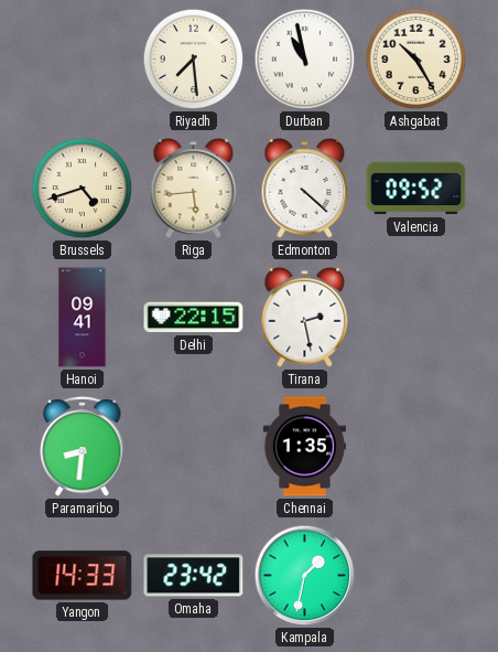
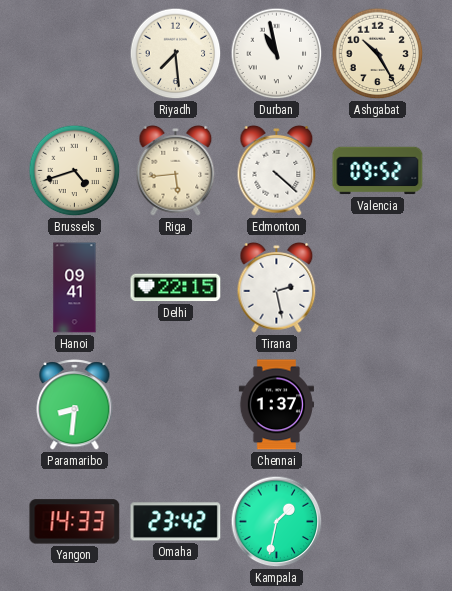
Chennai: 1:35 -> 1:37 (276, 405)
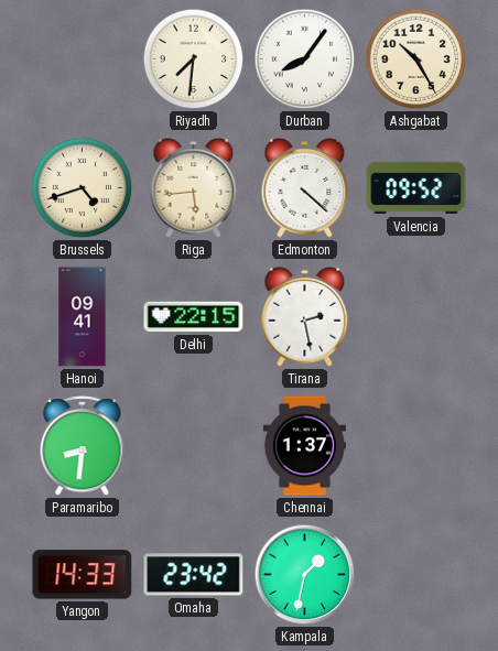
Riyadh: 7:29 -> 7:31 (194, 59)
Durban: 10:58 -> 8:06 (305, 59)
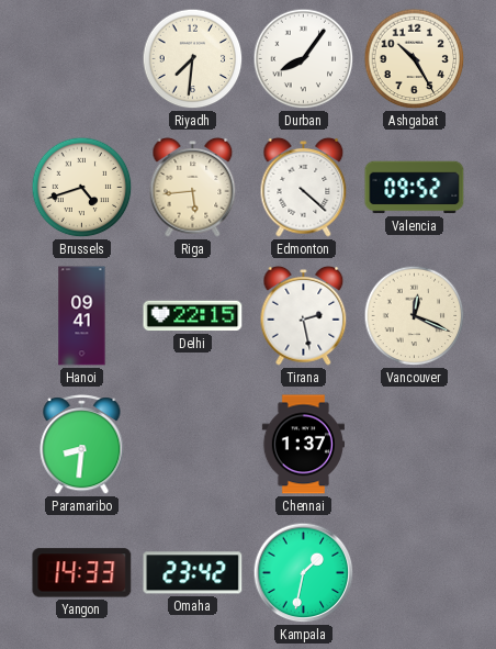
Vancouver: none -> 12:19 (415, 316)
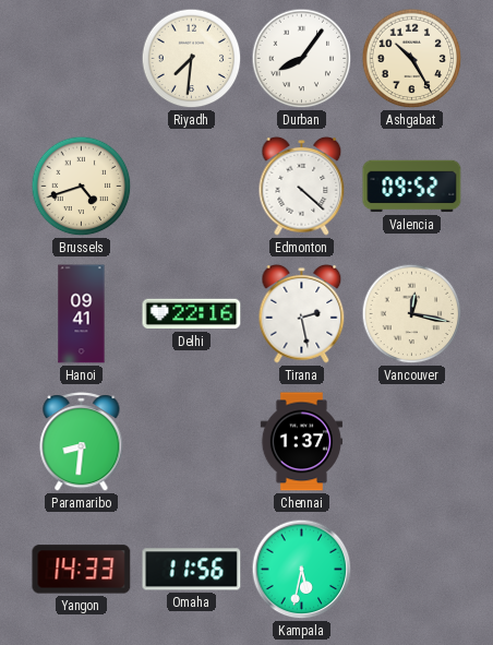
Riga: 5:44 -> none (193, 187)
Delhi: 22:15 -> 22:16 (192, 314)
Vancouver: 12:19 -> 12:17 (412, 314)
Omaha: 23:42 -> 11:56 (192, 570)
Kampala: 1:32 -> 5:32 (302, 570)
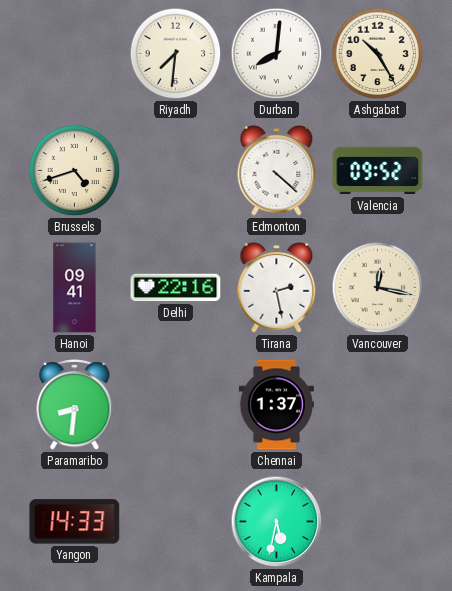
Durban: 8:06 -> 8:01 (277, 54)
Omaha: 11:56 -> none (192, 570)
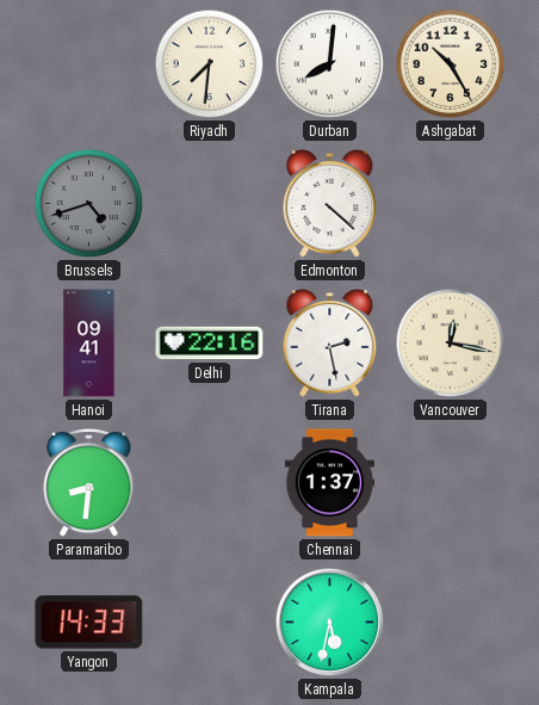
Brussels dial: cream -> grey (89, 204)
Valencia: 09:52 -> none (378, 171)
